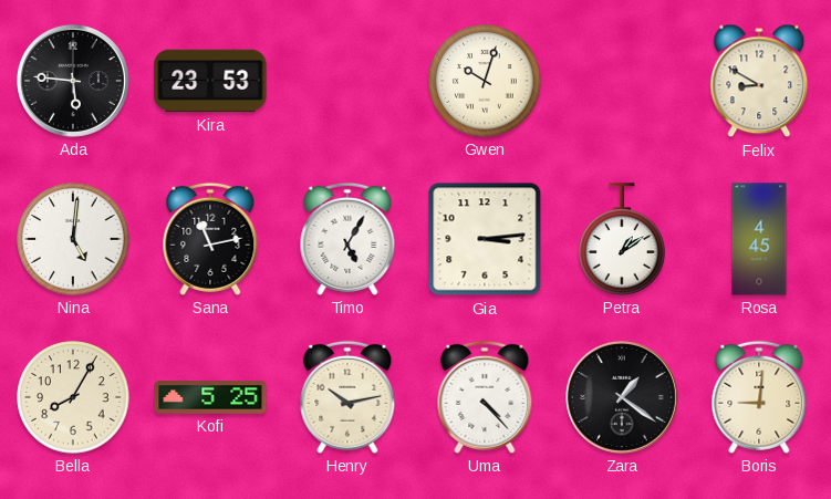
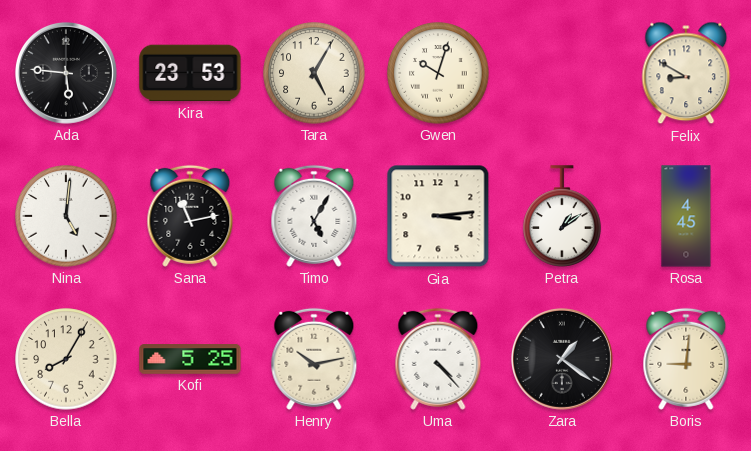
Tara: none -> 5:05 (314, 73)
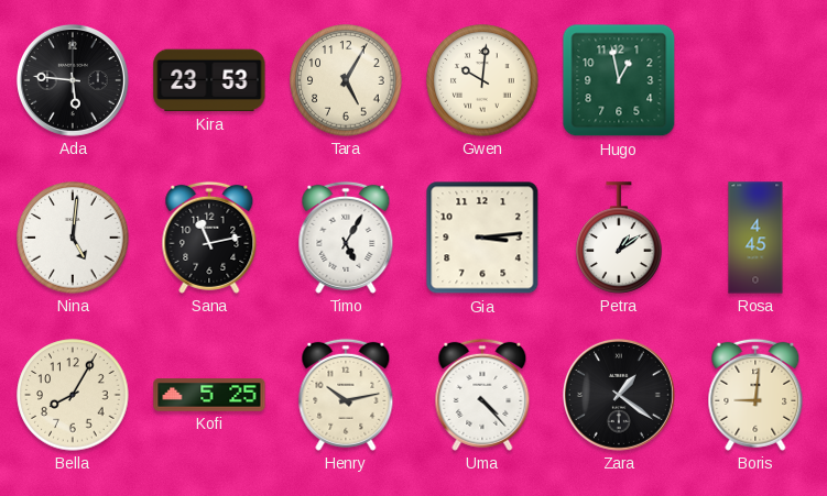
Gwen: 10:03 -> 10:01 (482, 80)
Hugo: none -> 12:58 (619, 80)
Felix: 8:50 -> none (686, 73)
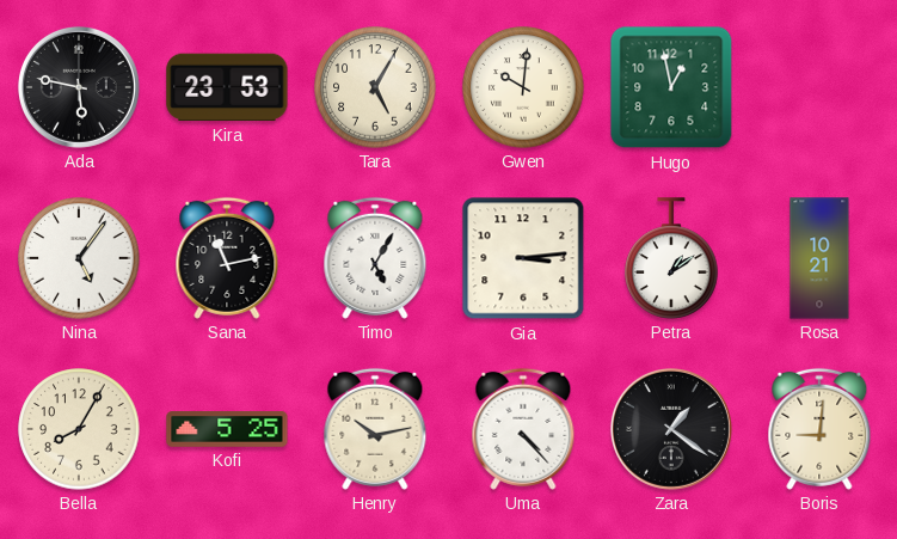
Ada: 5:46 -> 5:47 (79, 87)
Nina: 5:01 -> 5:06 (79, 258)
Rosa: 4:45 -> 10:21 (819, 258)
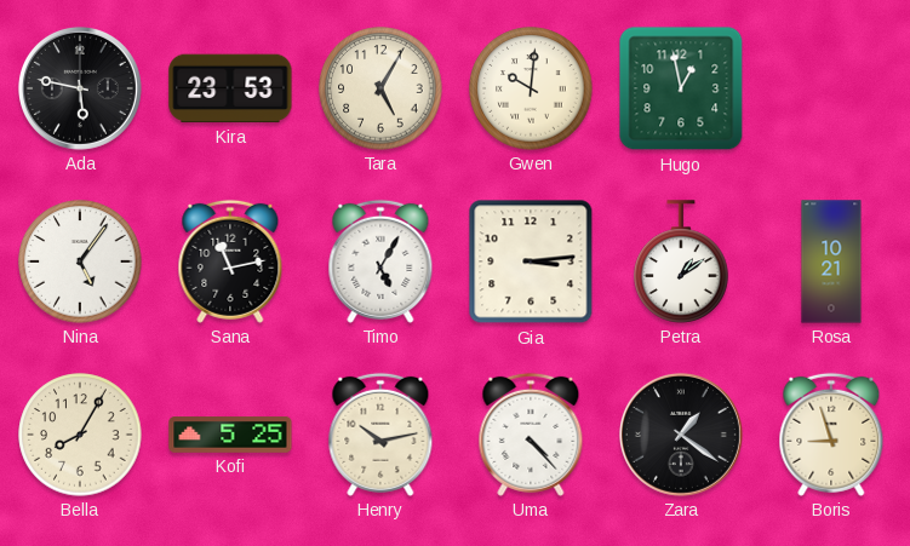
Boris: 9:01 -> 8:57 (831, 435)
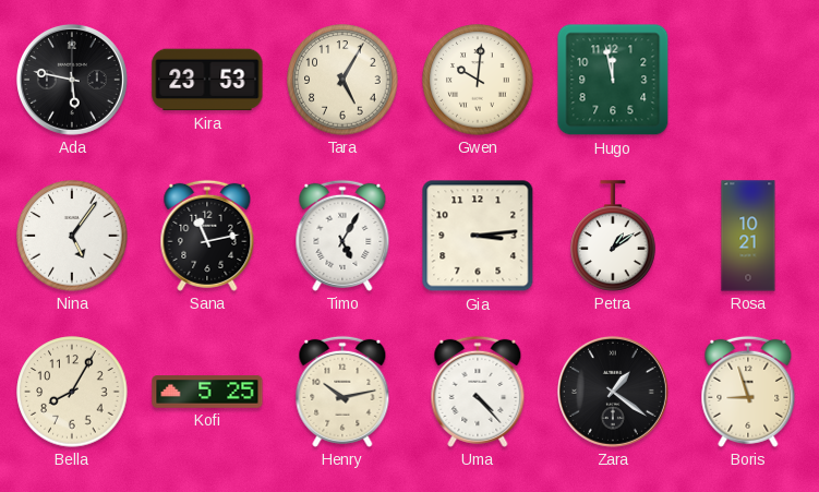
Hugo: 12:58 -> 11:58 (613, 80)
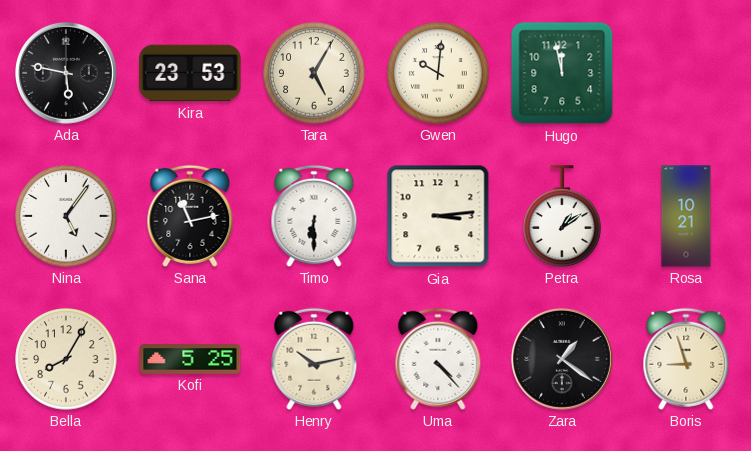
Timo: 5:05 -> 6:30 (314, 216)
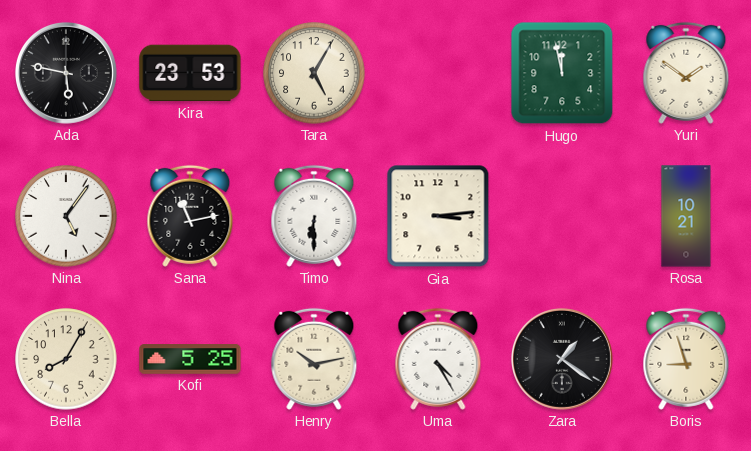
Gwen: 10:01 -> none (438, 73)
Yuri: none -> 1:51 (686, 73)
Petra: 1:09 -> none (562, 216)
Uma: 4:23 -> 4:25 (438, 359)
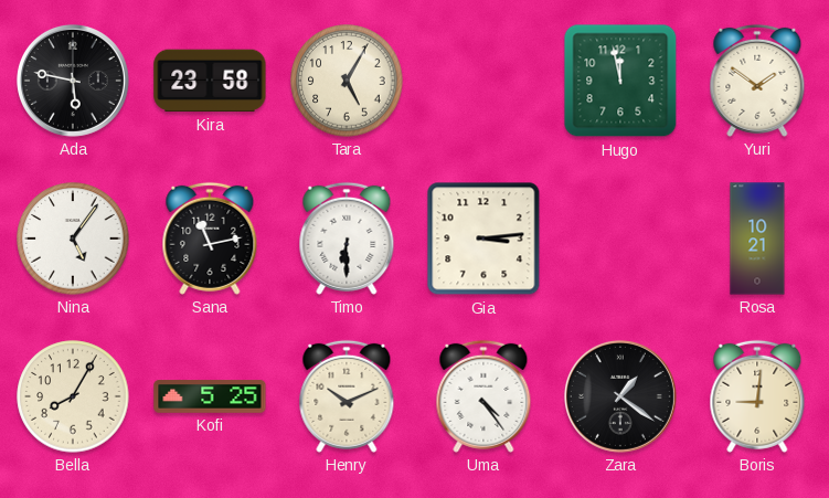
Kira: 23:53 -> 23:58 (210, 81)
Henry: 10:13 -> 10:11 (347, 396)
Uma: 4:25 -> 4:24 (483, 396)
Boris: 8:57 -> 9:01 (757, 396)
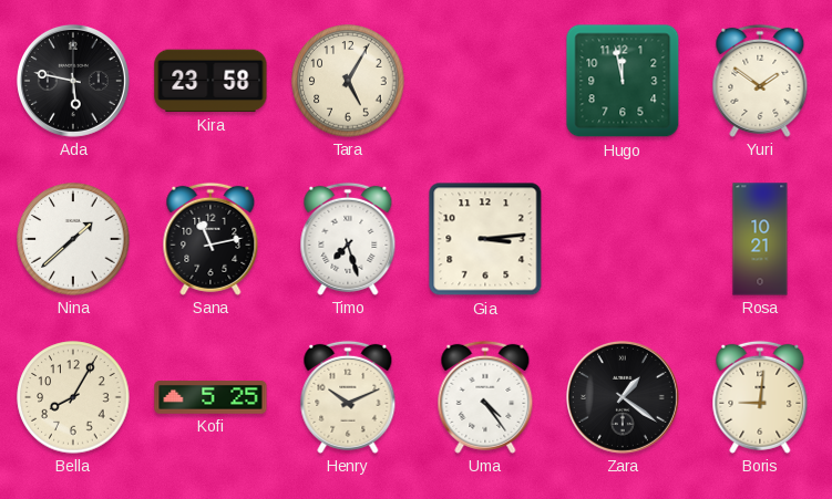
Nina: 5:06 -> 1:38 (73, 239)
Timo: 6:30 -> 7:27 (348, 239)
